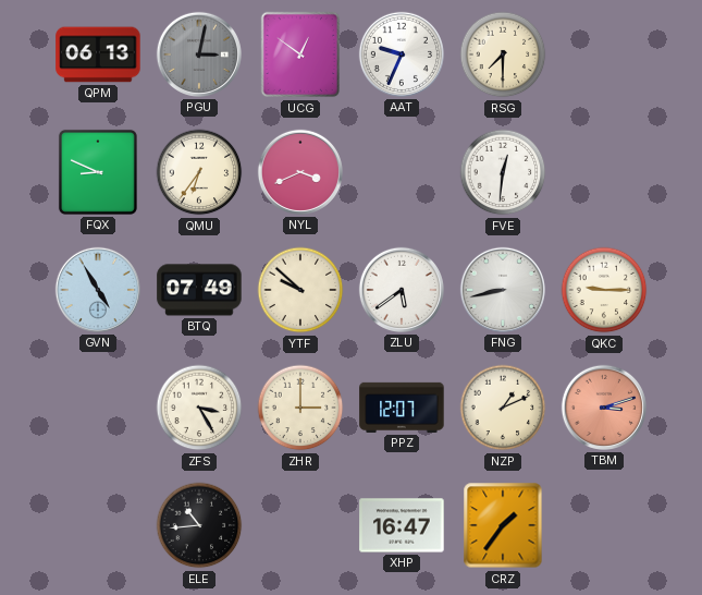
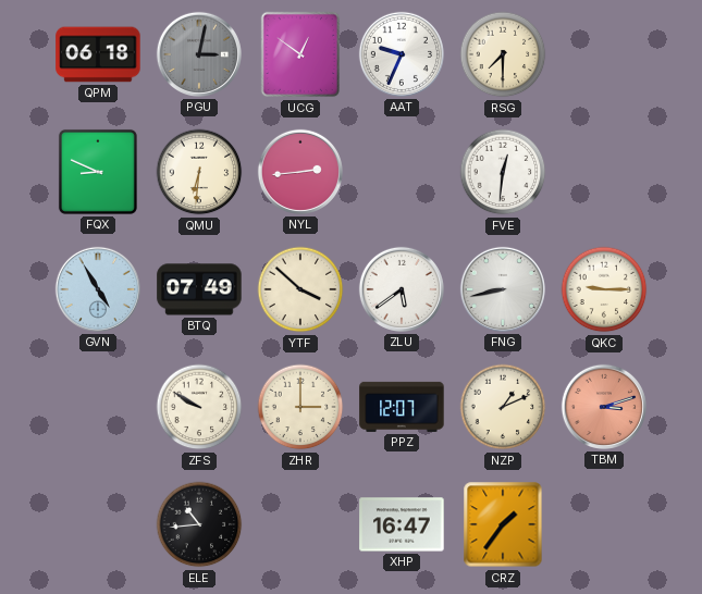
QPM: 06:13 -> 06:18 (98, 54)
QMU: 6:36 -> 6:31 (199, 172)
NYL: 3:41 -> 2:44 (300, 172)
YTF: 9:52 -> 3:52 (300, 289)
ZFS: 3:25 -> 9:50 (199, 407)
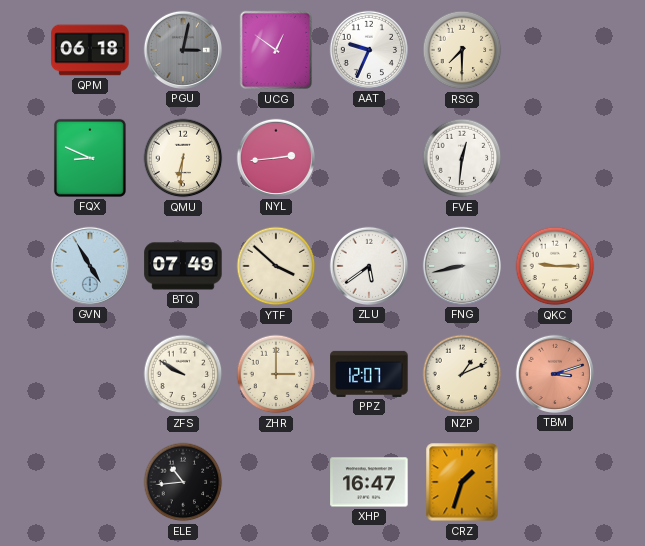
CRZ: 1:36 -> 1:33 (462, 482)
